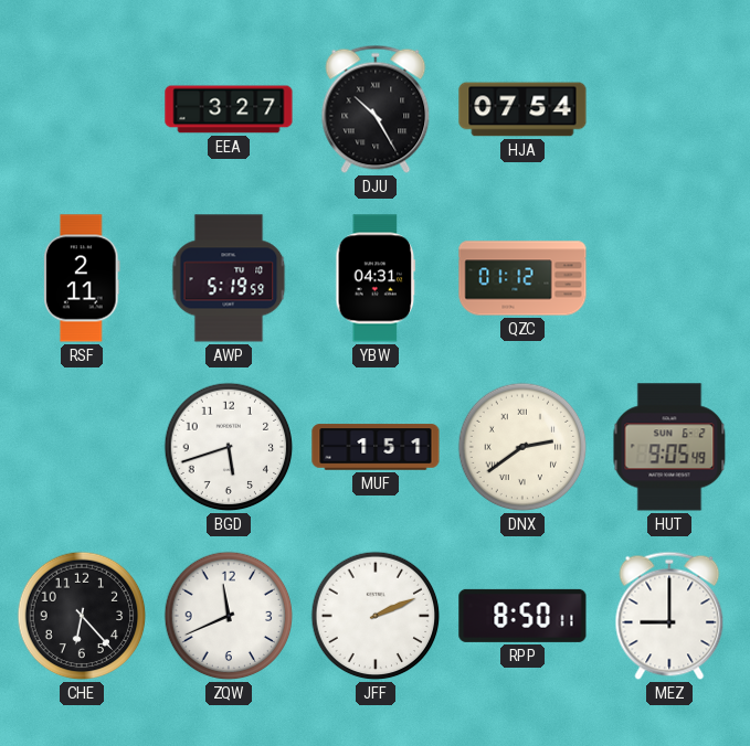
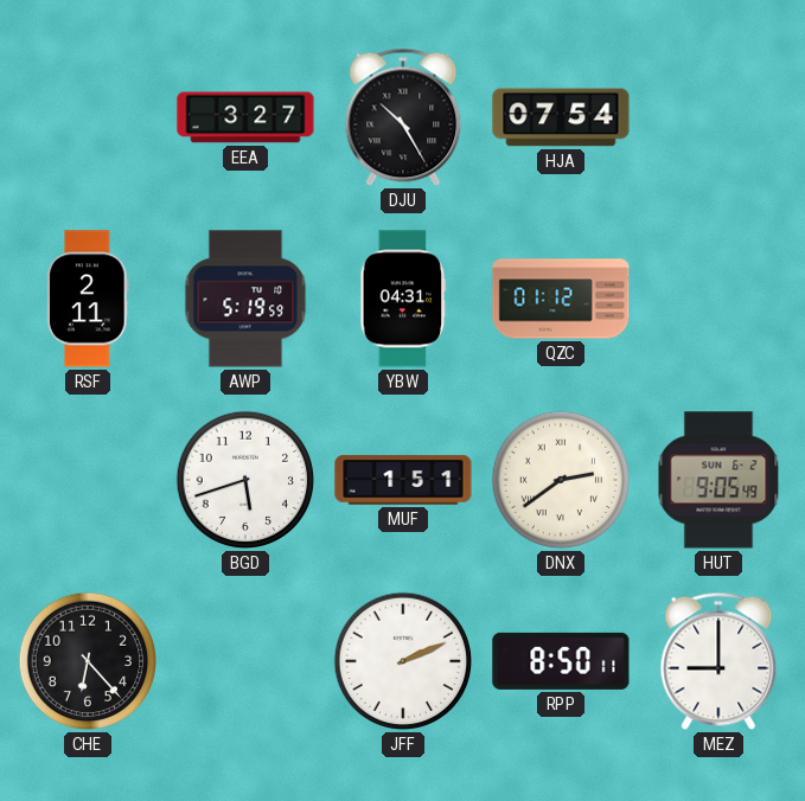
ZQW: 11:41 -> none (229, 616)
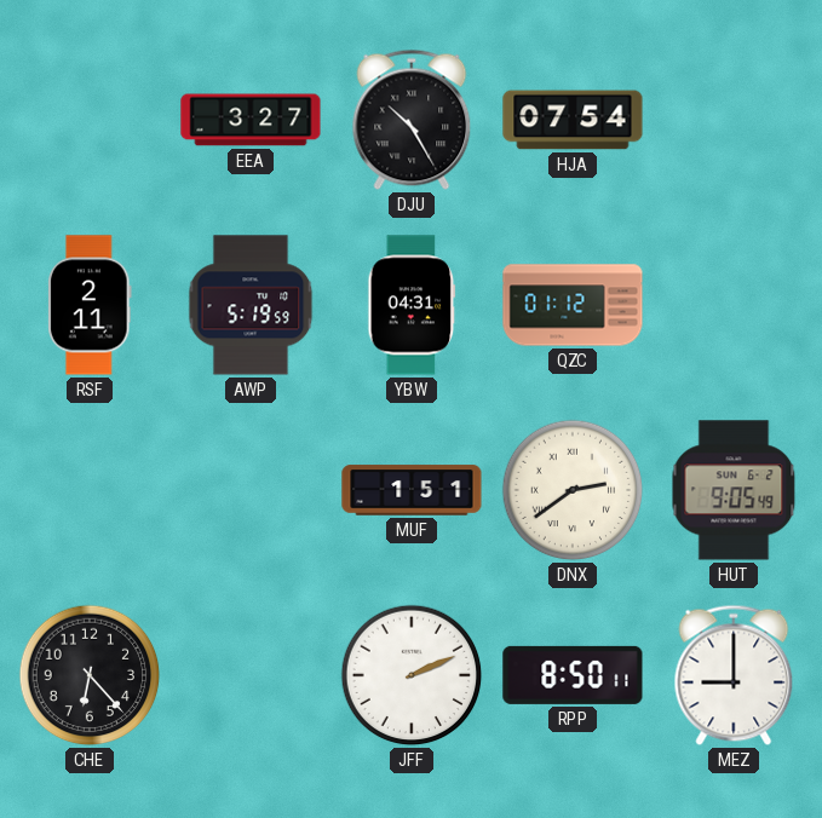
BGD: 5:42 -> none (245, 480)
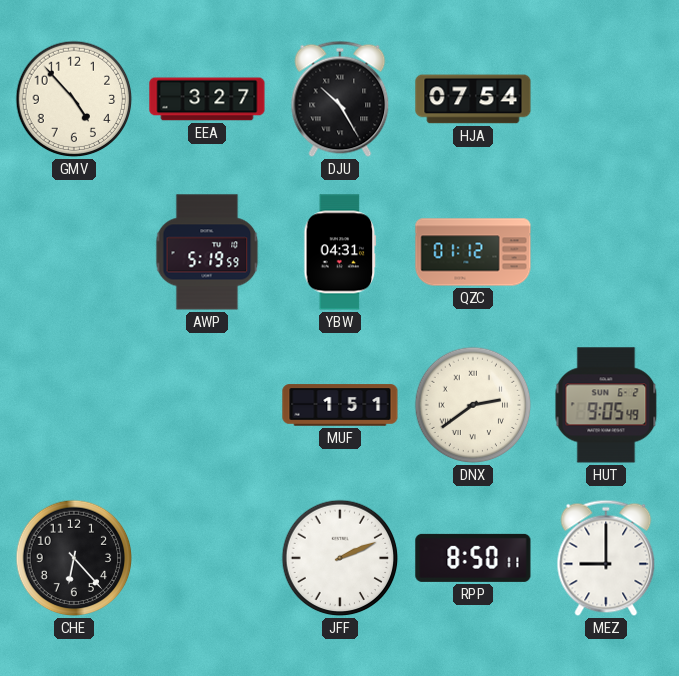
GMV: none -> 4:53 (74, 99)
RSF: 2:11 -> none (91, 305)
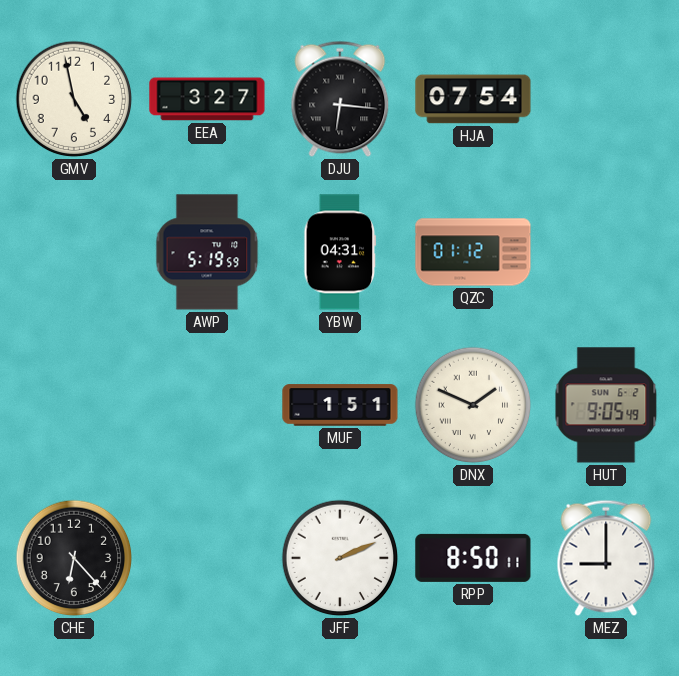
GMV: 4:53 -> 4:58 (74, 99)
DJU: 10:25 -> 6:16 (340, 99)
DNX: 2:39 -> 1:49 (473, 405)
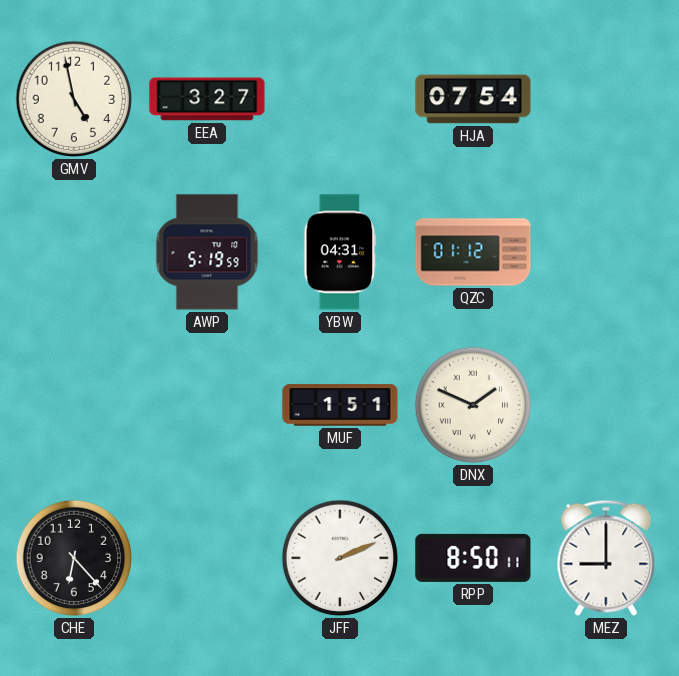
DJU: 6:16 -> none (340, 99)
HUT: 9:05 -> none (606, 405)
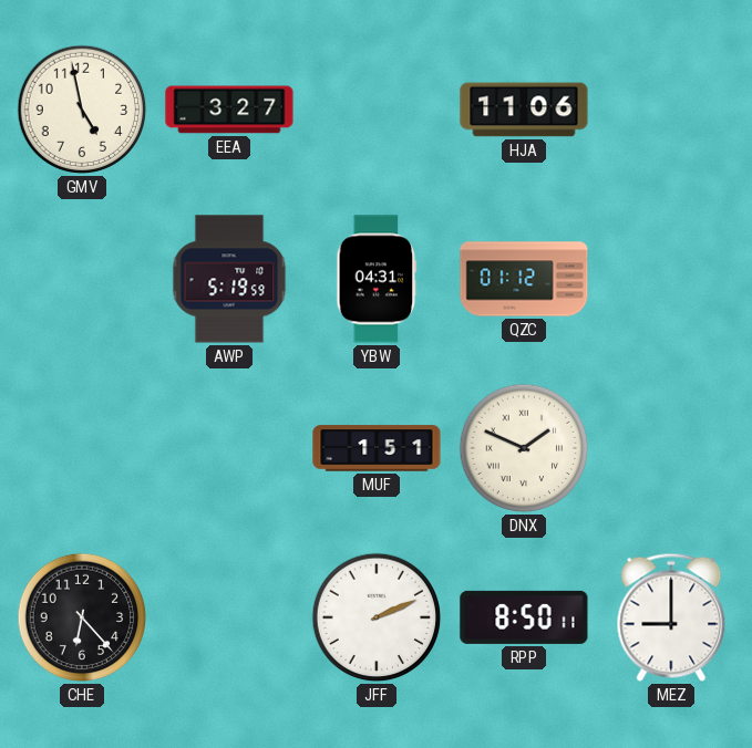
HJA: 07:54 -> 11:06 (524, 110)
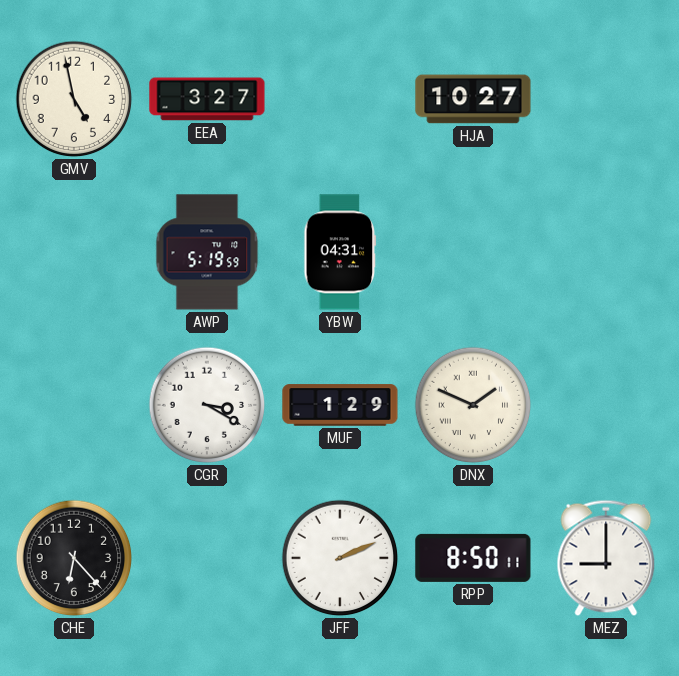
HJA: 11:06 -> 10:27 (473, 99)
QZC: 01:12 -> none (524, 279)
CGR: none -> 3:20 (207, 405)
MUF: 1:51 -> 1:29 (340, 405)
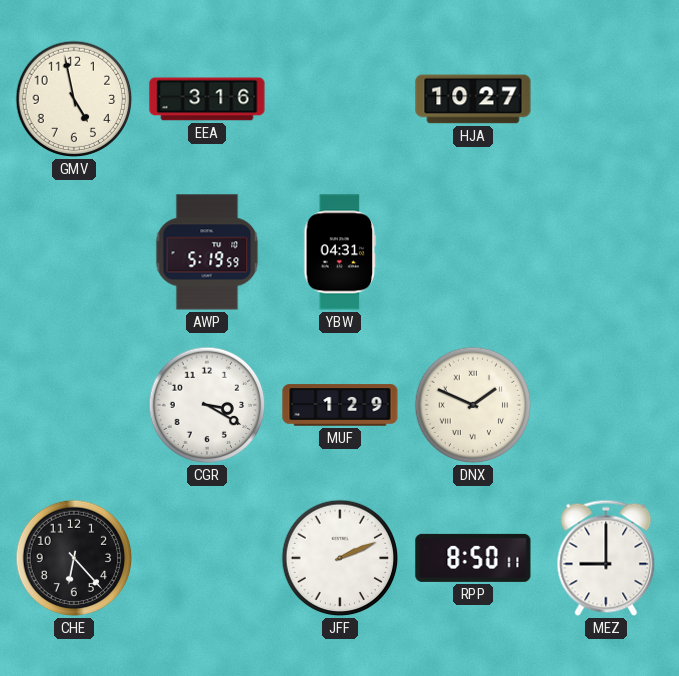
EEA: 3:27 -> 3:16 (207, 99)
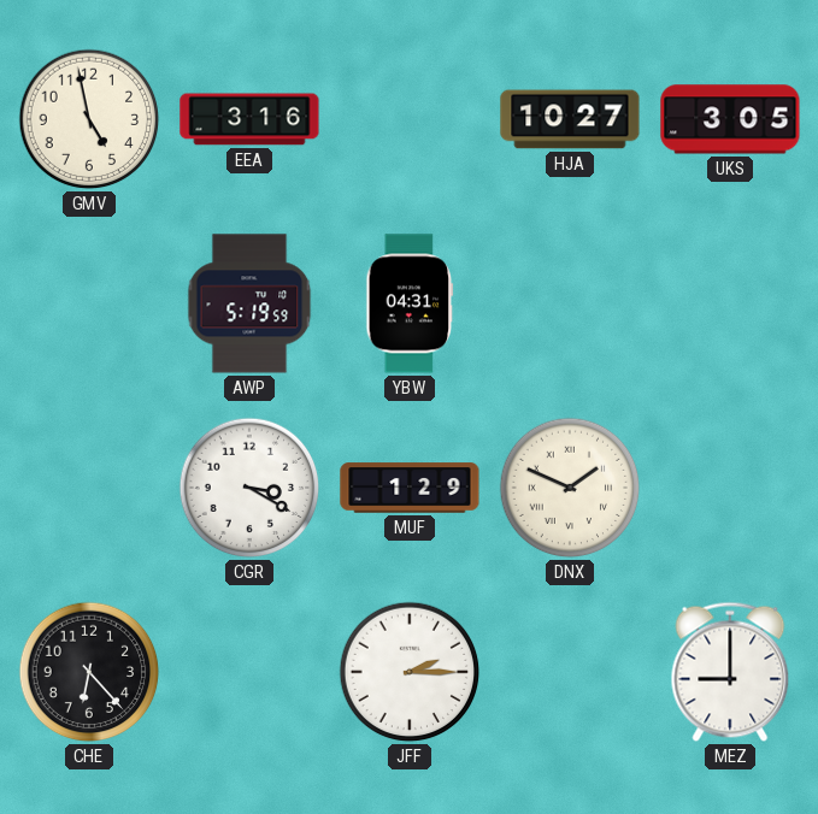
UKS: none -> 3:05 (730, 119)
JFF: 2:11 -> 2:15 (410, 672)
RPP: 8:50 -> none (473, 558)
